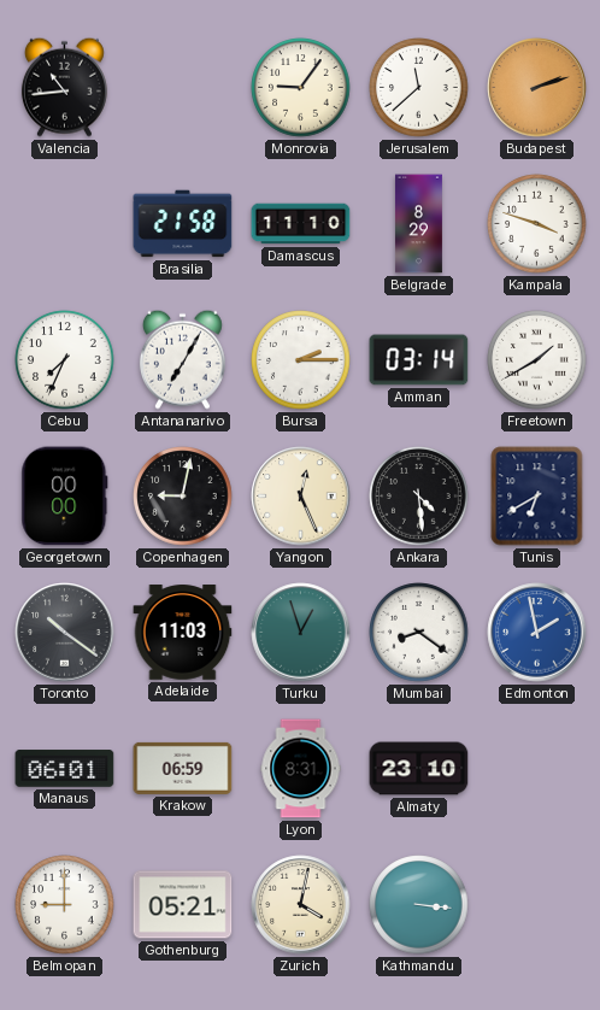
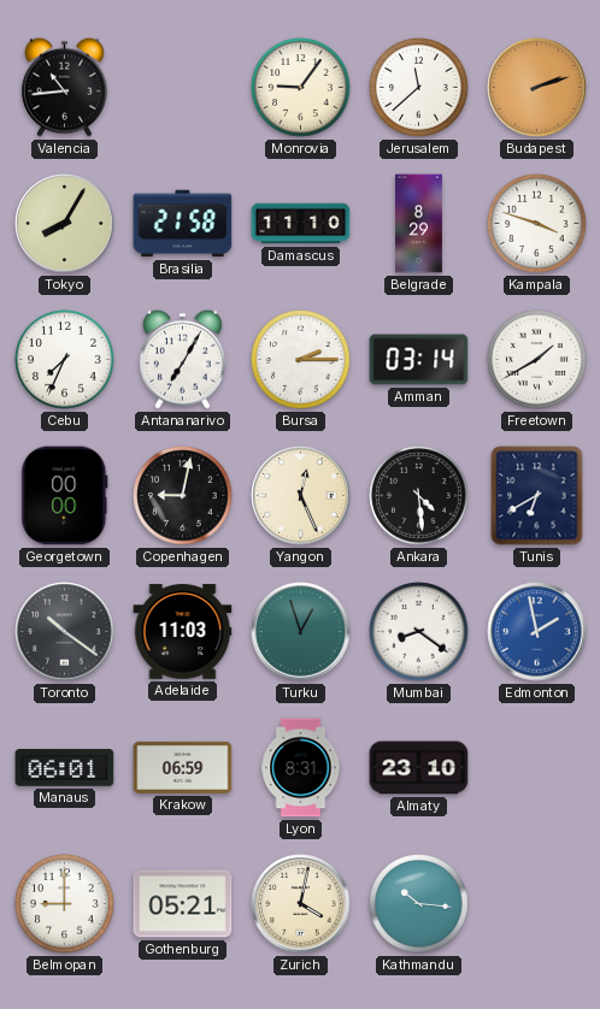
Tokyo: none -> 8:05 (65, 224)
Kathmandu: 3:16 -> 10:16 (419, 904)
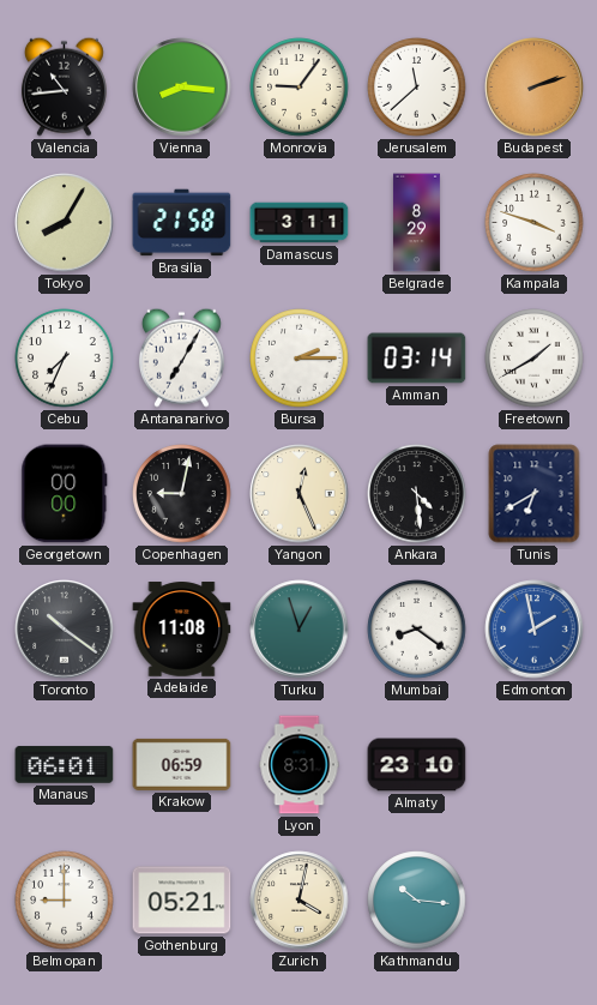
Vienna: none -> 8:16 (182, 88)
Damascus: 11:10 -> 3:11 (300, 223)
Adelaide: 11:03 -> 11:08 (182, 630)
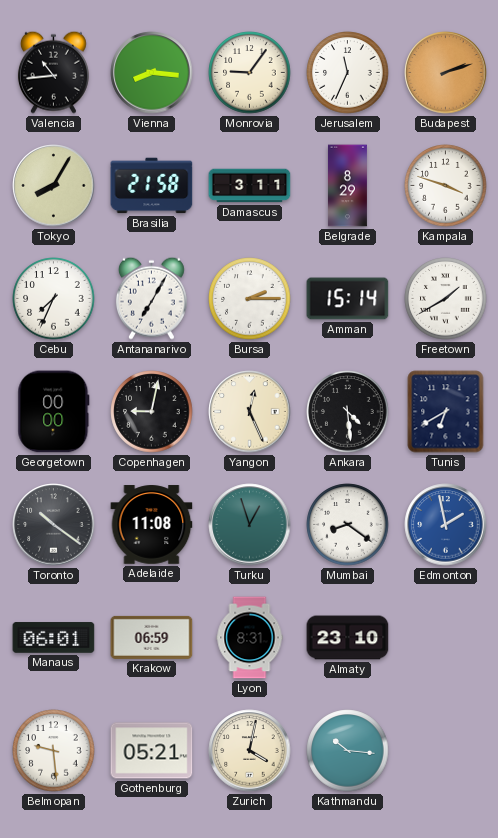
Jerusalem: 11:38 -> 11:34 (348, 73)
Amman: 03:14 -> 15:14 (348, 299)
Belmopan: 9:00 -> 9:29 (54, 751)
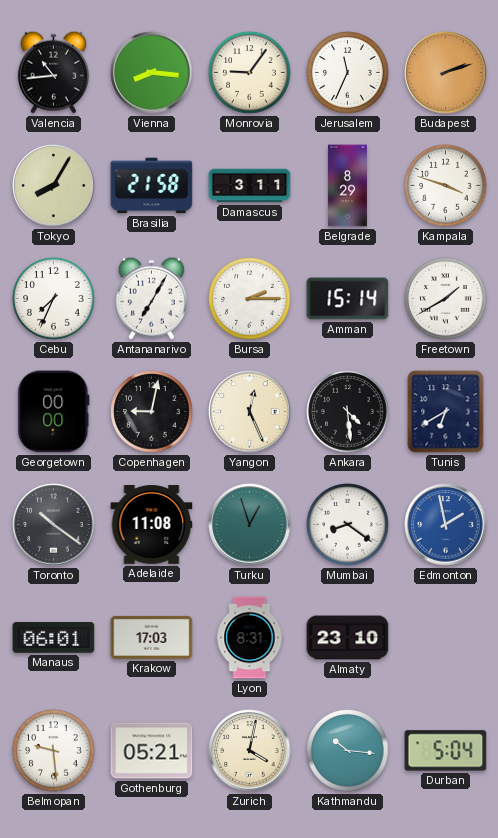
Krakow: 06:59 -> 17:03 (152, 637)
Durban: none -> 5:04 (446, 751)
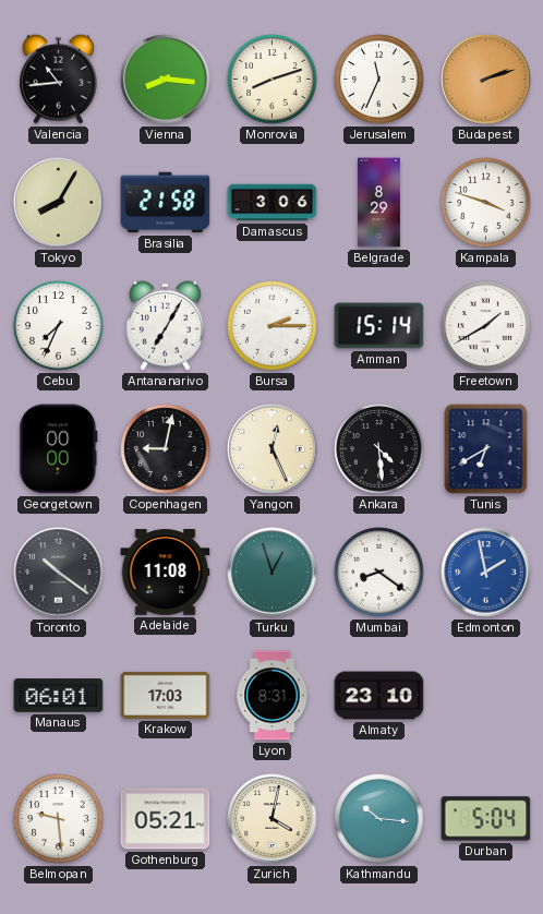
Monrovia: 9:06 -> 8:12 (273, 80)
Damascus: 3:11 -> 3:06 (273, 203)
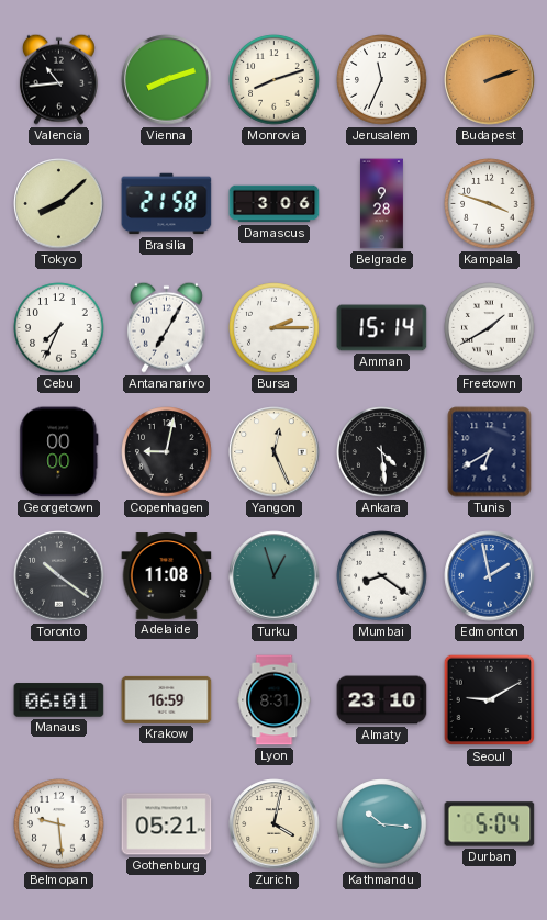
Vienna: 8:16 -> 8:12 (167, 80)
Tokyo: 8:05 -> 8:08 (59, 204)
Belgrade: 8:29 -> 9:28 (381, 204)
Krakow: 17:03 -> 16:59 (167, 699)
Seoul: none -> 9:10 (490, 700)
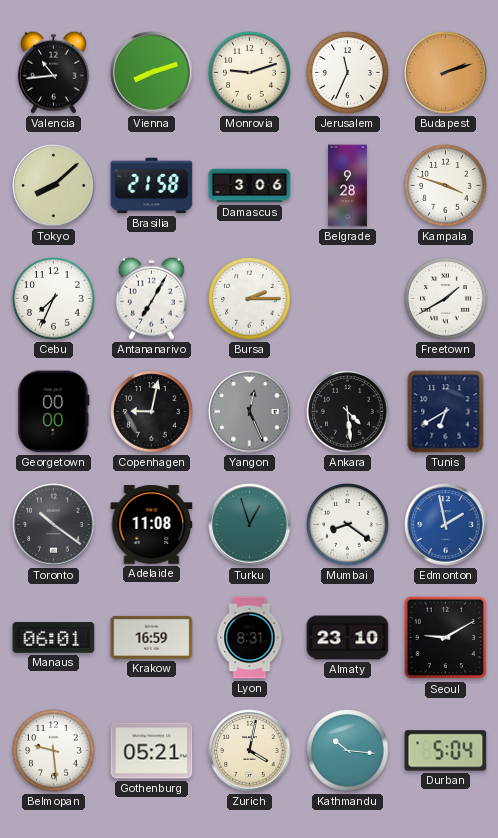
Monrovia: 8:12 -> 9:12 (250, 73)
Amman: 15:14 -> none (382, 328)
Yangon dial: cream -> grey (250, 412)
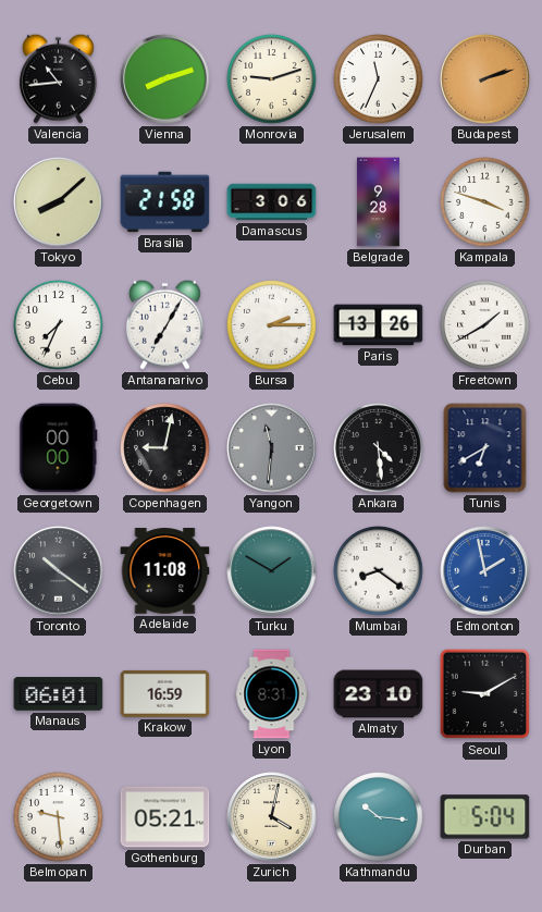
Paris: none -> 13:26 (379, 325)
Yangon: 12:26 -> 11:31 (272, 448)
Turku: 12:57 -> 1:50 (272, 571)
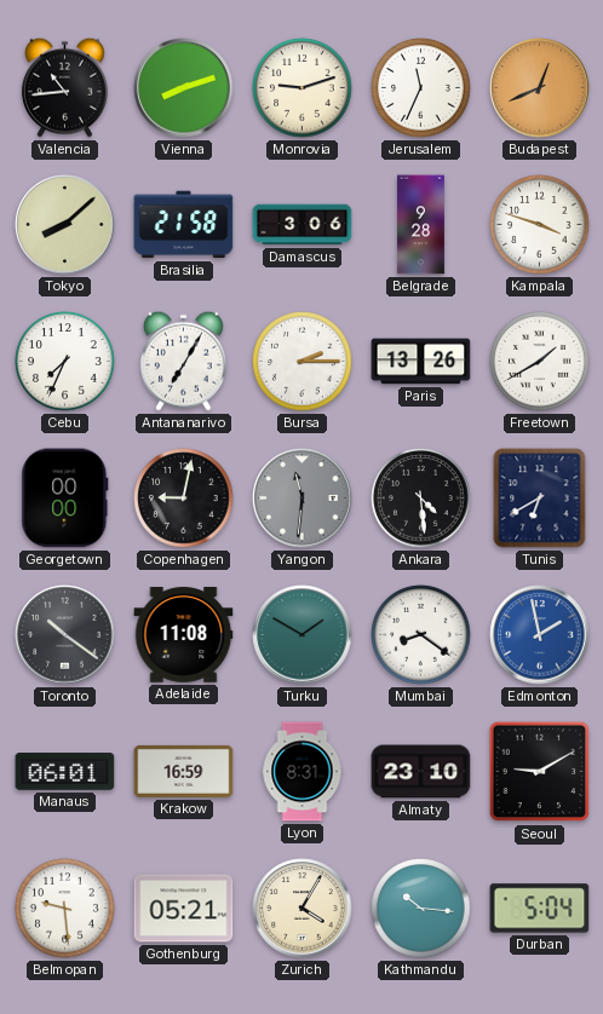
Budapest: 2:12 -> 12:41 (540, 88)
Zurich: 4:02 -> 4:05 (303, 909)
